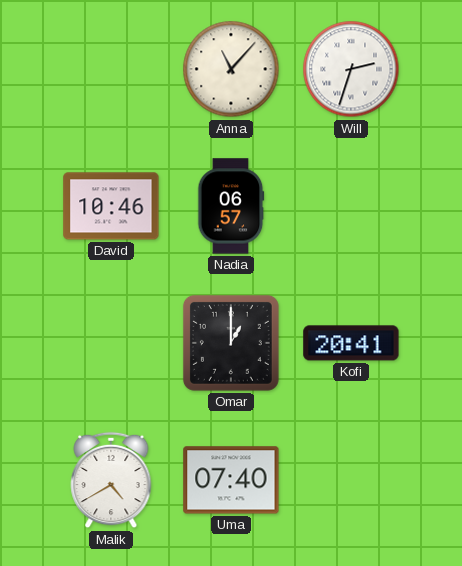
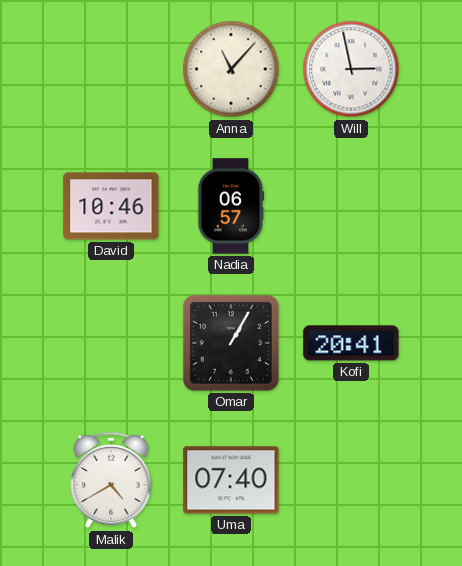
Will: 2:33 -> 2:58 (351, 69)
Omar: 1:00 -> 1:05 (231, 343)
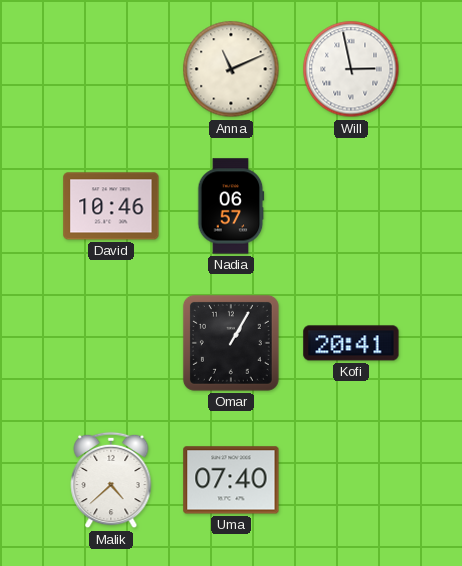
Anna: 11:07 -> 11:11 (231, 69)
Malik: 4:40 -> 4:38 (111, 480)
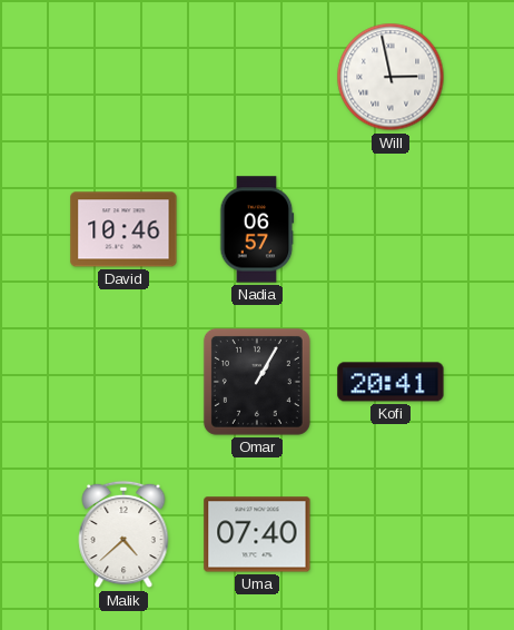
Anna: 11:11 -> none (231, 69)
